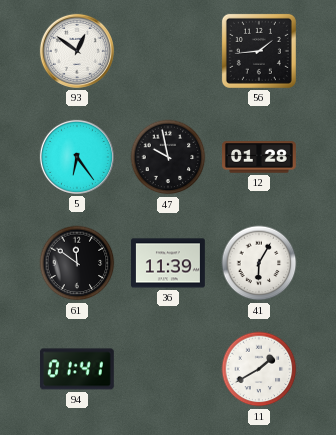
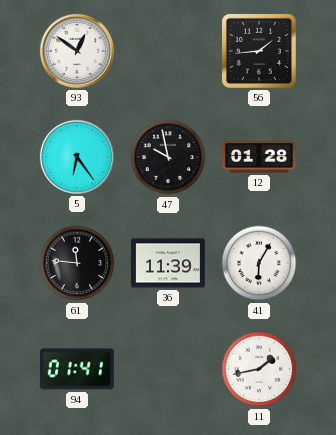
61: 11:51 -> 11:46 (77, 263)
11: 1:40 -> 1:43 (259, 369)
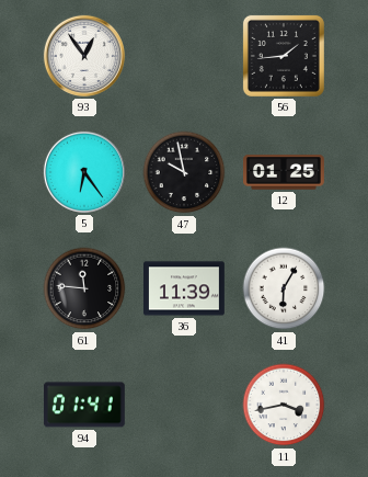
93: 12:51 -> 12:54 (84, 56)
12: 01:28 -> 01:25 (285, 172)
11: 1:43 -> 3:43 (284, 405)
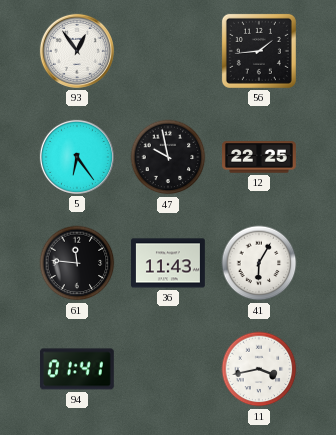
12: 01:25 -> 22:25 (260, 157)
36: 11:39 -> 11:43 (169, 263)
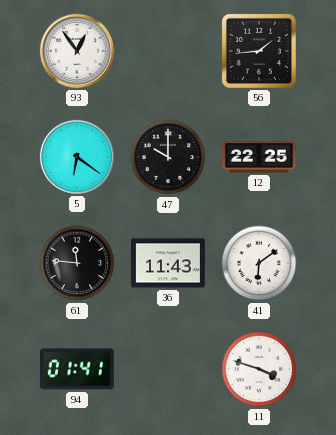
5: 6:24 -> 6:21 (77, 157)
47: 9:58 -> 10:00 (168, 157)
41: 6:05 -> 6:09 (259, 263)
11: 3:43 -> 3:48 (259, 369)
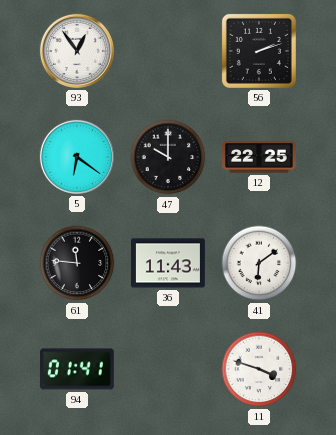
56: 1:44 -> 2:12 (259, 51)
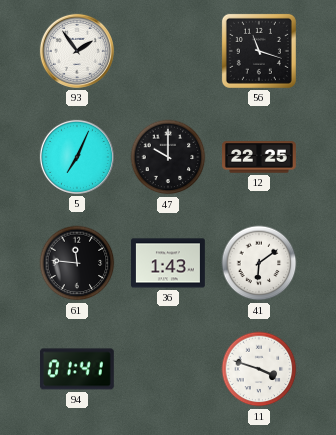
93: 12:54 -> 1:54 (77, 51)
56: 2:12 -> 11:18 (259, 51)
5: 6:21 -> 7:04 (77, 157)
36: 11:43 -> 1:43 (169, 263)
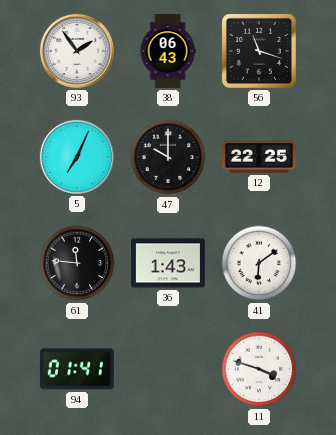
38: none -> 06:43 (168, 52)
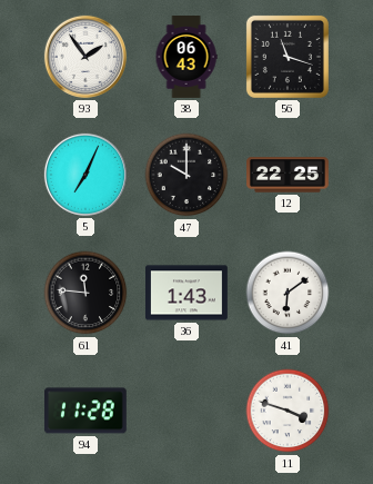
94: 01:41 -> 11:28 (85, 411)
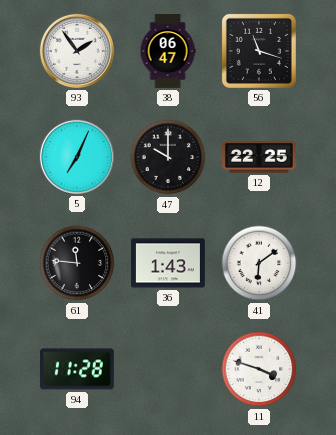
38: 06:43 -> 06:47 (168, 52)
